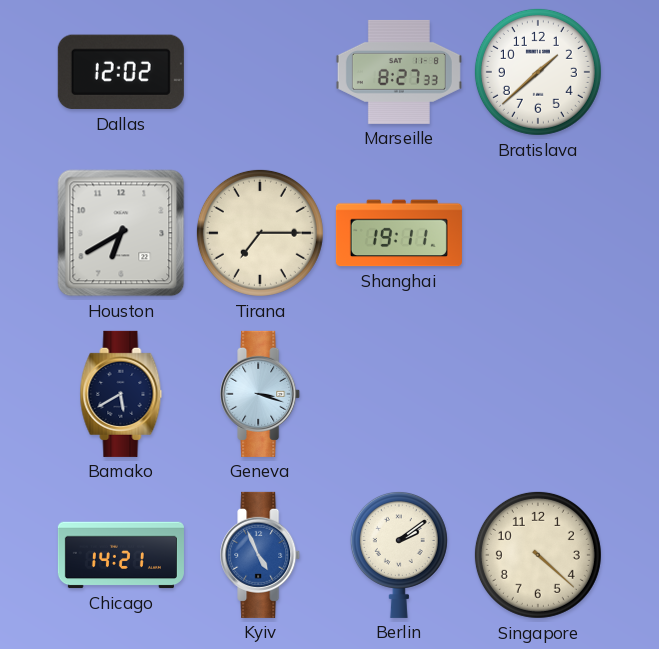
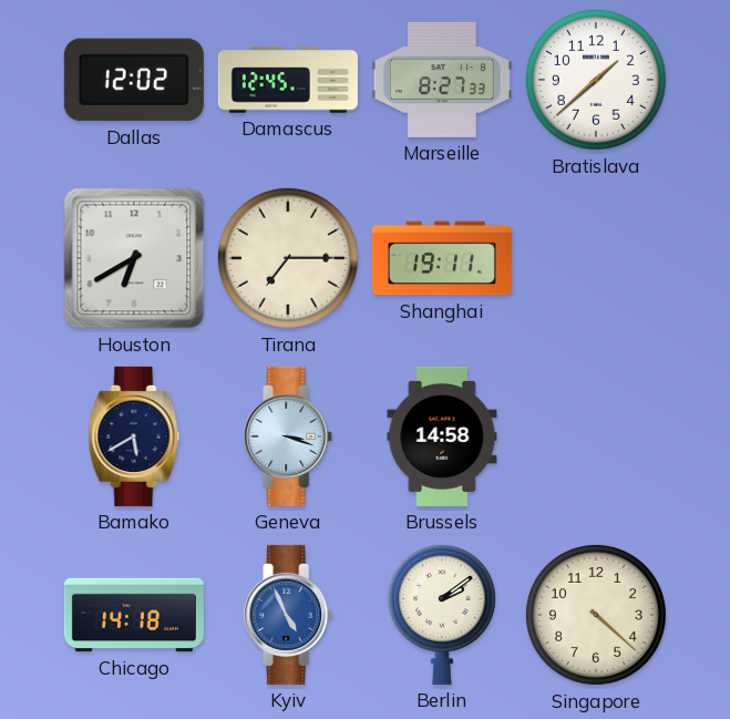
Damascus: none -> 12:45 (288, 80)
Brussels: none -> 14:58 (442, 436)
Chicago: 14:21 -> 14:18 (134, 615)
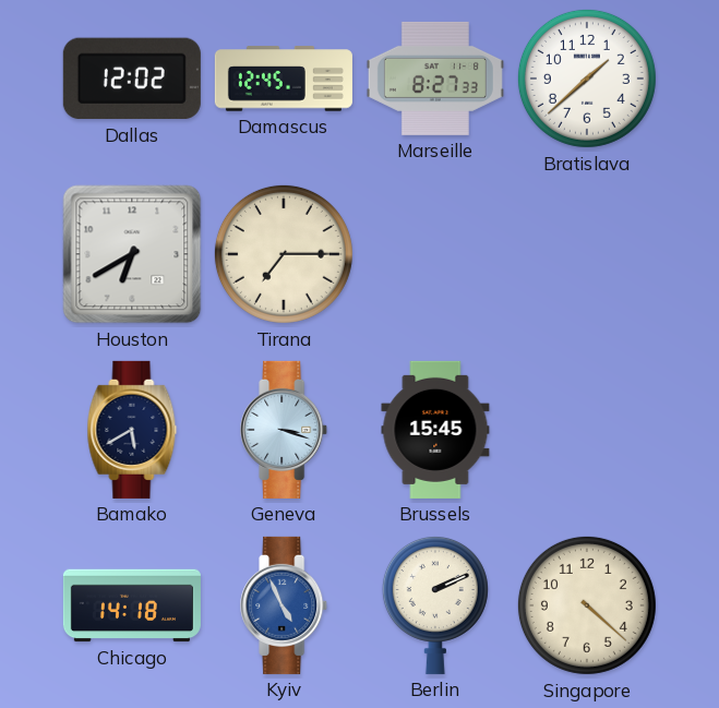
Shanghai: 19:11 -> none (442, 258)
Brussels: 14:58 -> 15:45 (435, 430)
Berlin: 2:09 -> 2:11 (435, 604)
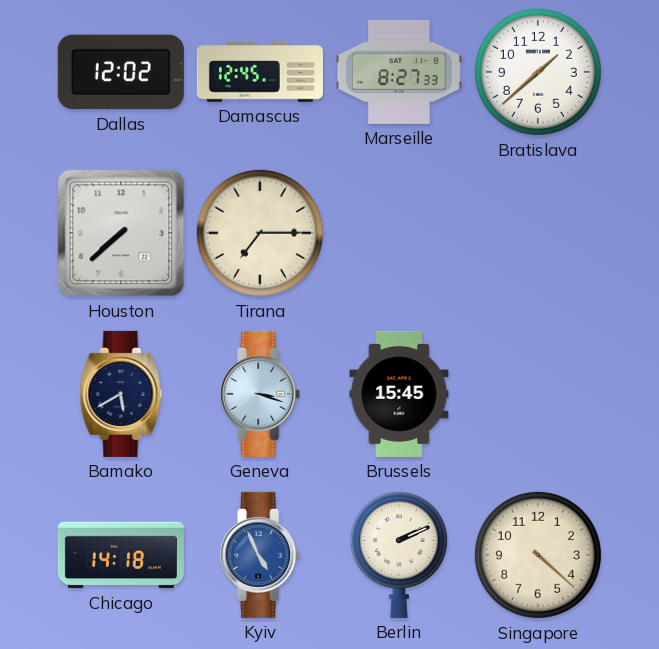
Houston: 6:40 -> 7:38 (121, 233)
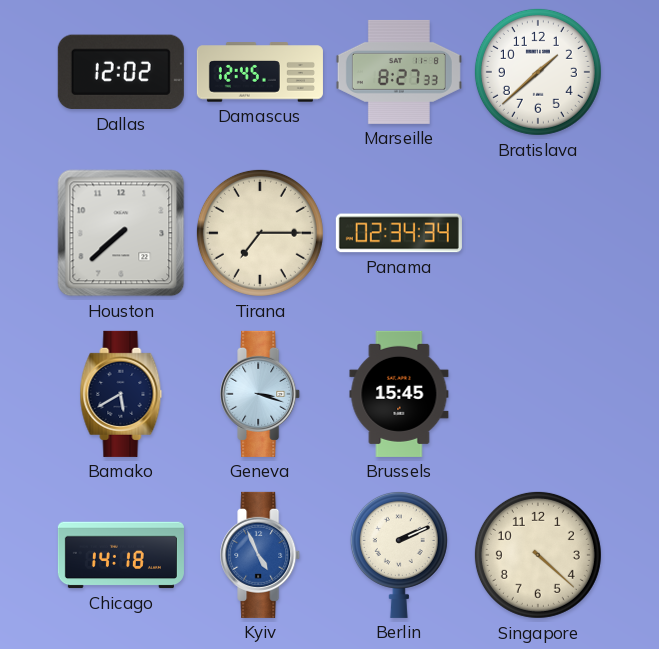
Panama: none -> 02:34 (399, 233)
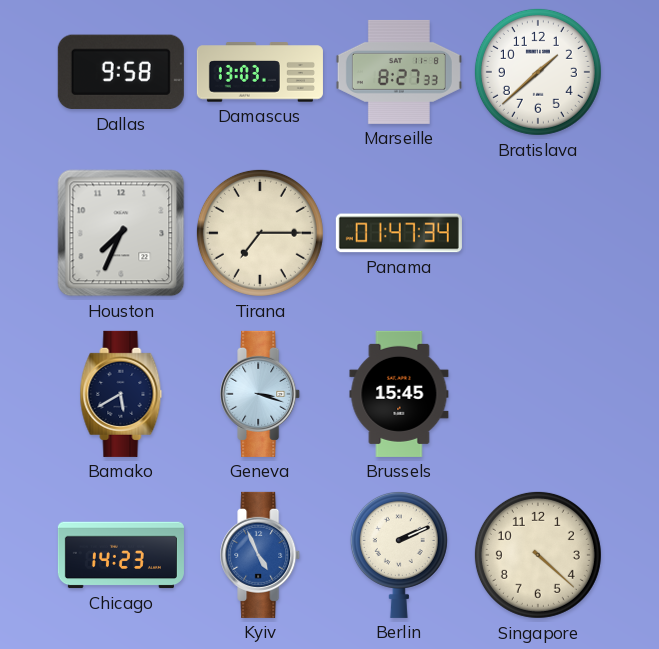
Dallas: 12:02 -> 9:58 (121, 72)
Damascus: 12:45 -> 13:03 (260, 72)
Houston: 7:38 -> 7:34 (121, 233)
Panama: 02:34 -> 01:47 (399, 233)
Chicago: 14:18 -> 14:23 (121, 555)
